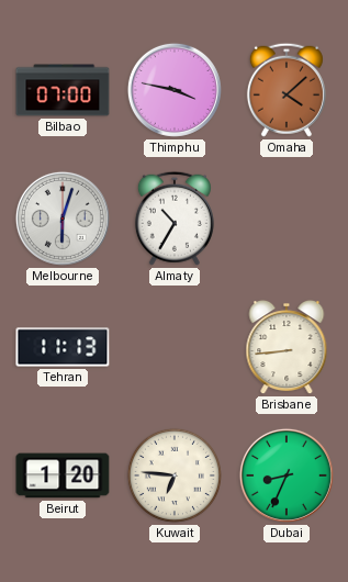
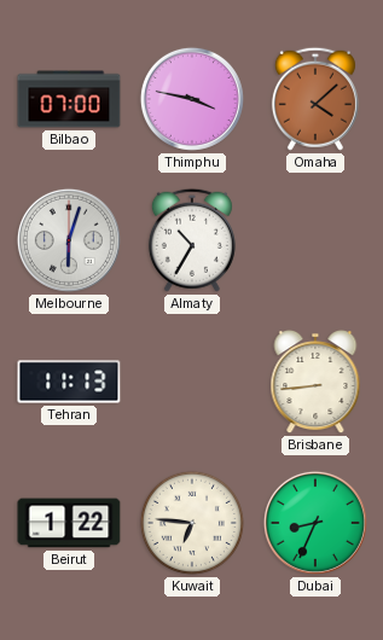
Beirut: 1:20 -> 1:22 (69, 523)
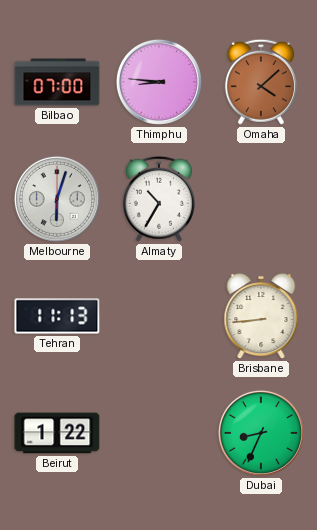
Thimphu: 3:47 -> 8:46 (159, 82)
Kuwait: 6:46 -> none (192, 523)
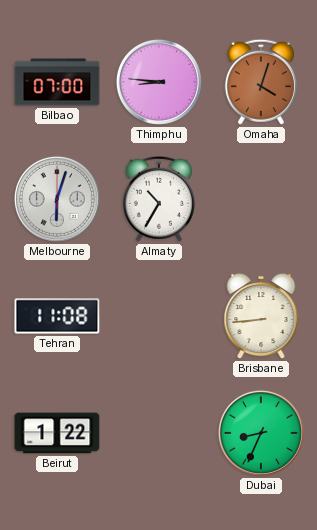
Omaha: 4:08 -> 4:03 (261, 82)
Tehran: 11:13 -> 11:08 (57, 316)
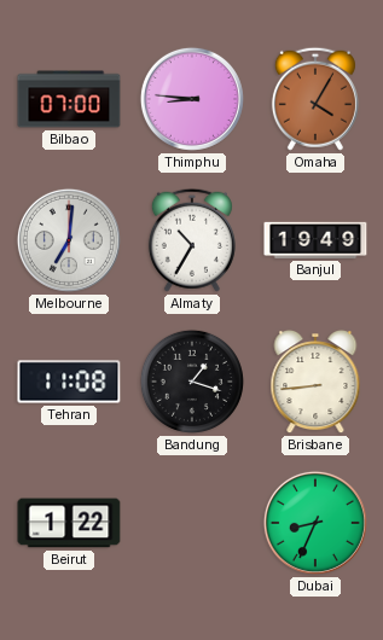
Omaha: 4:03 -> 4:05 (315, 99)
Melbourne: 6:03 -> 7:01 (69, 240)
Banjul: none -> 19:49 (315, 240)
Bandung: none -> 1:18 (192, 382)
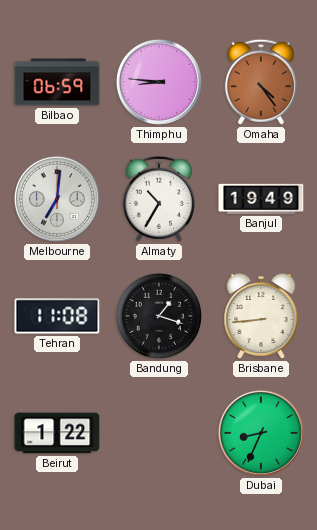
Bilbao: 07:00 -> 06:59 (57, 82)
Omaha: 4:05 -> 4:24 (261, 82)
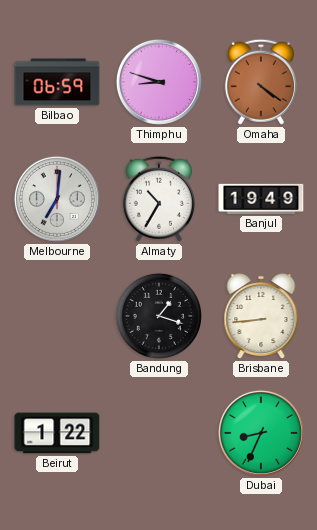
Thimphu: 8:46 -> 8:48 (159, 82)
Omaha: 4:24 -> 4:21 (261, 82)
Tehran: 11:08 -> none (57, 316)
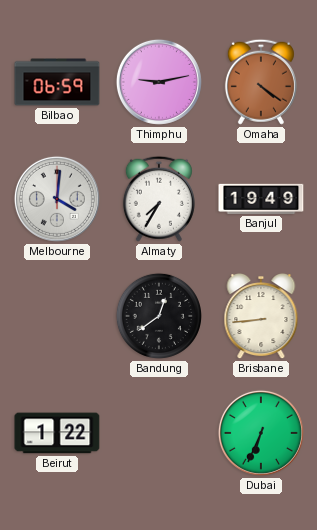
Thimphu: 8:48 -> 9:13 (159, 82)
Melbourne: 7:01 -> 4:01 (57, 199)
Almaty: 10:35 -> 7:35 (159, 199)
Bandung: 1:18 -> 12:39 (159, 316)
Dubai: 8:34 -> 6:34 (261, 433)
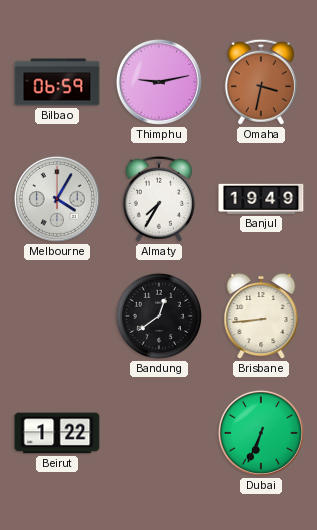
Omaha: 4:21 -> 3:32 (261, 82)
Melbourne: 4:01 -> 4:05 (57, 199)
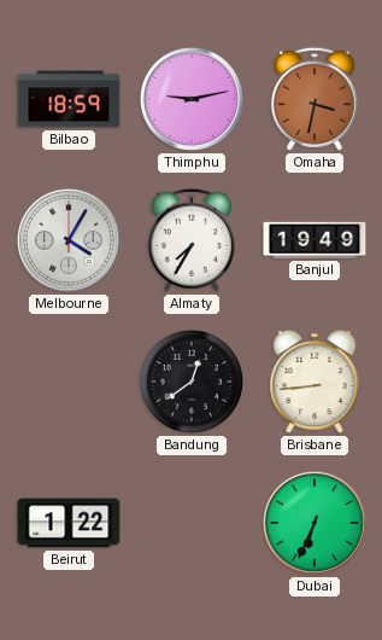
Bilbao: 06:59 -> 18:59 (69, 99)
